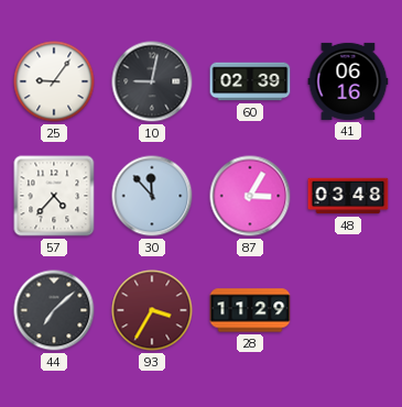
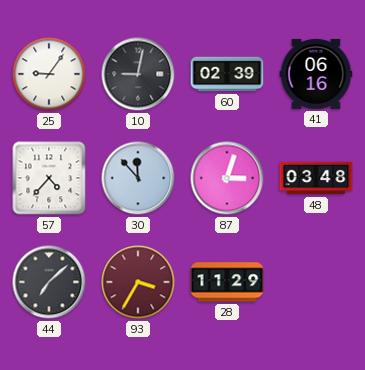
87: 3:05 -> 3:03 (227, 178)
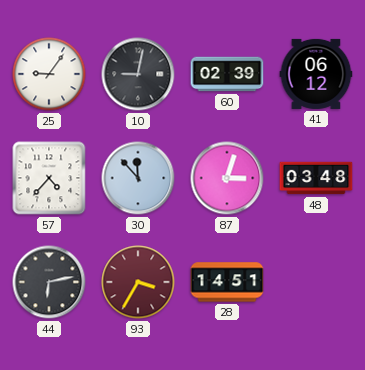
41: 06:16 -> 06:12 (316, 74)
44: 7:08 -> 6:13 (49, 282)
28: 11:29 -> 14:51 (227, 282)
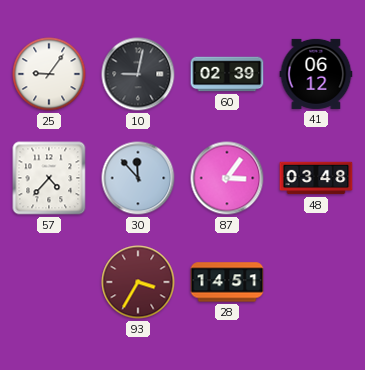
87: 3:03 -> 3:06 (227, 178)
44: 6:13 -> none (49, 282)
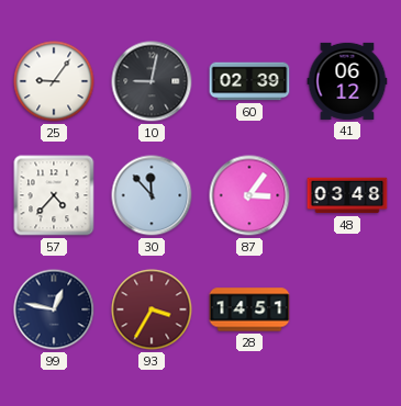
99: none -> 12:47 (54, 309)
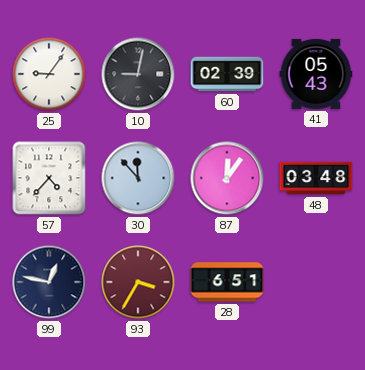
41: 06:12 -> 05:43 (316, 74)
87: 3:06 -> 12:06 (227, 178)
28: 14:51 -> 6:51 (227, 282)
